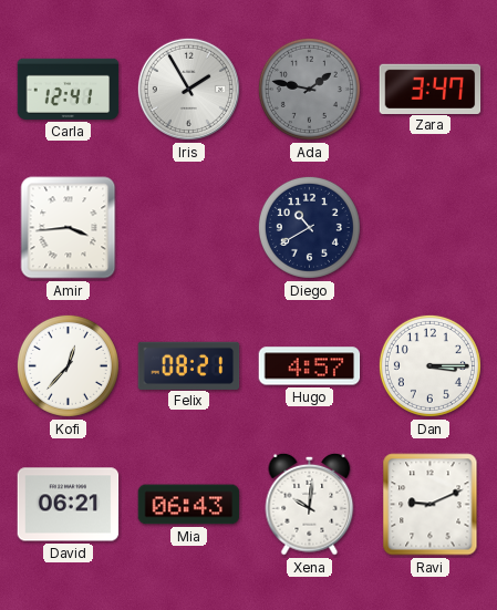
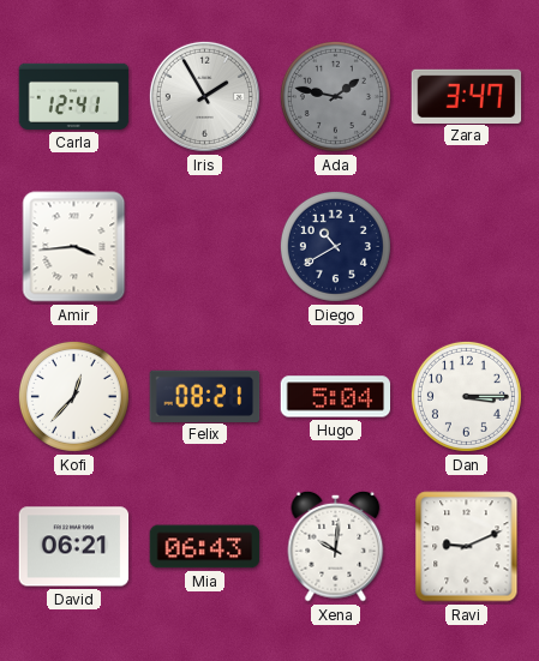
Hugo: 4:57 -> 5:04 (336, 397)
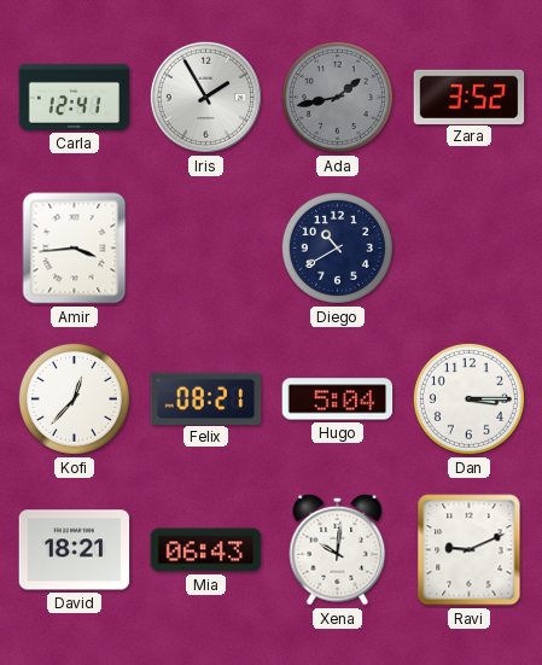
Ada: 1:47 -> 1:43 (337, 97)
Zara: 3:47 -> 3:52 (470, 97)
David: 06:21 -> 18:21 (75, 550)
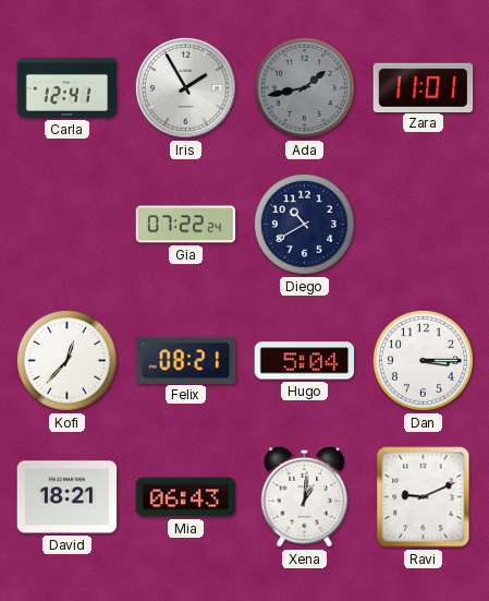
Zara: 3:52 -> 11:01 (424, 87)
Amir: 3:44 -> none (75, 249)
Gia: none -> 07:22 (186, 225)
Xena: 10:01 -> 1:01 (305, 496)
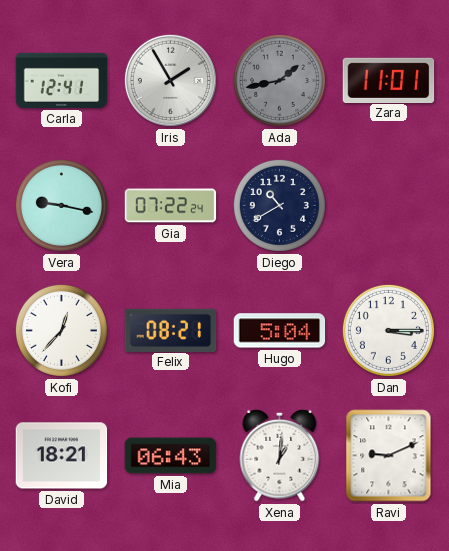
Vera: none -> 9:17 (61, 205)
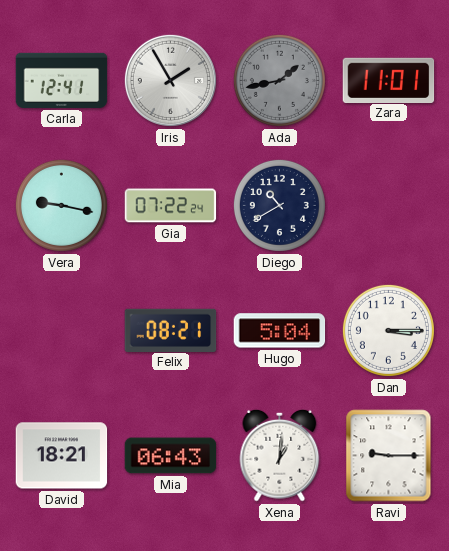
Kofi: 12:37 -> none (61, 330)
Ravi: 9:11 -> 9:15 (389, 456)
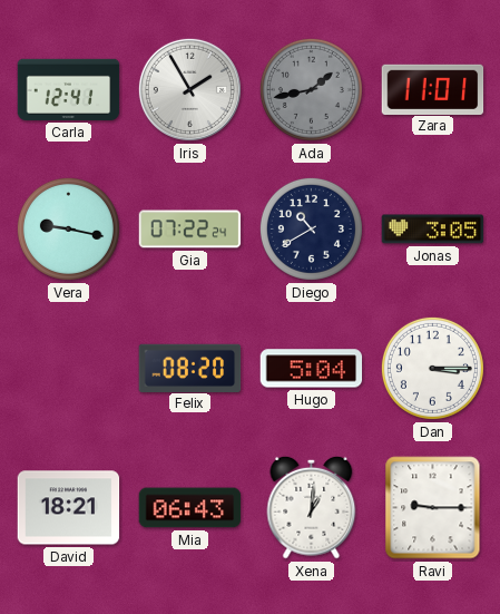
Jonas: none -> 3:05 (433, 230)
Felix: 08:21 -> 08:20 (190, 368)
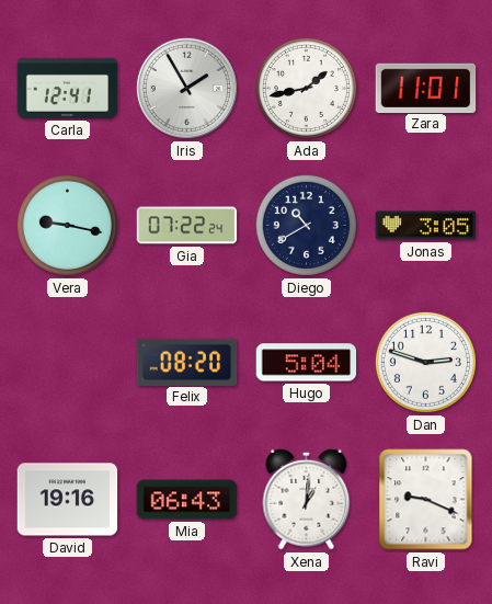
Ada dial: grey -> white (306, 88)
Dan: 3:15 -> 2:48 (425, 362)
David: 18:21 -> 19:16 (68, 500)
Ravi: 9:15 -> 9:19 (426, 500)
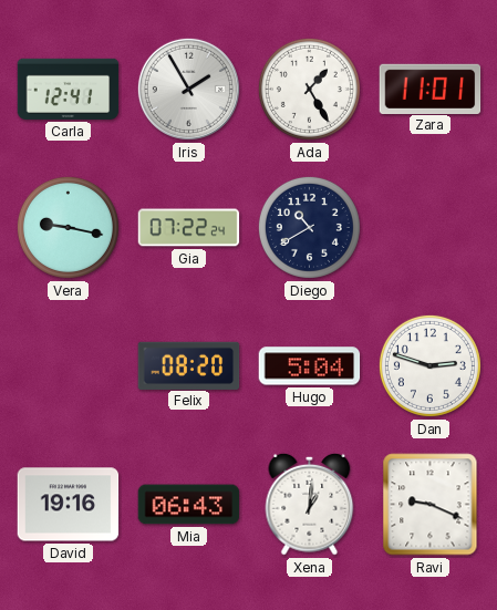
Ada: 1:43 -> 1:25 (309, 89)
Jonas: 3:05 -> none (426, 226)
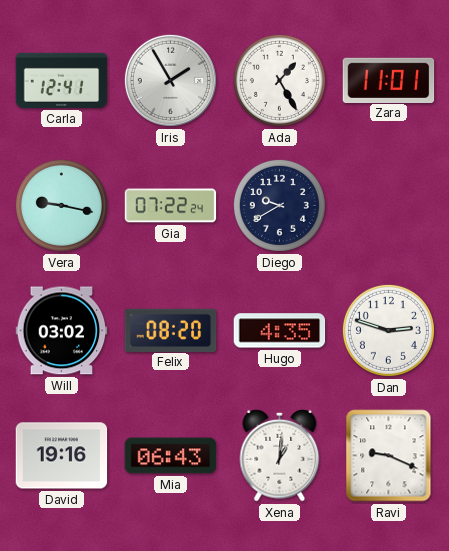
Diego: 10:40 -> 9:40 (279, 205)
Will: none -> 03:02 (62, 331)
Hugo: 5:04 -> 4:35 (280, 331)
